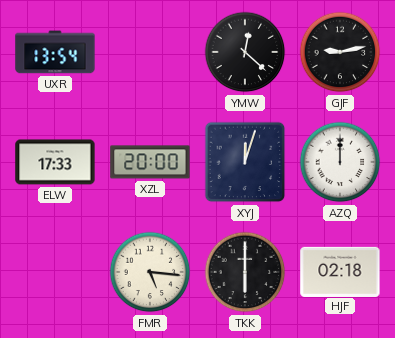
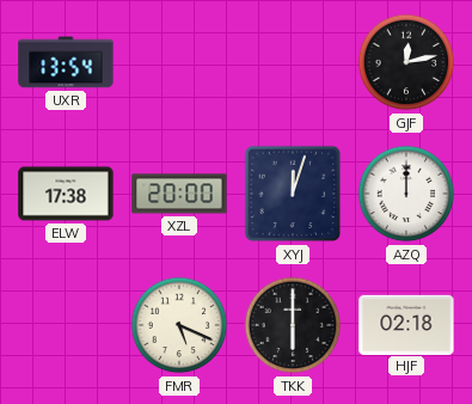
YMW: 12:22 -> none (245, 52)
GJF: 9:13 -> 12:13 (406, 62)
ELW: 17:33 -> 17:38 (66, 194)
FMR: 5:16 -> 5:19 (179, 325)
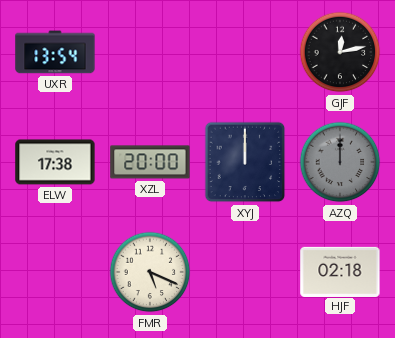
XYJ: 12:03 -> 12:00 (245, 162)
AZQ dial: white -> grey (340, 162)
TKK: 6:00 -> none (293, 325)
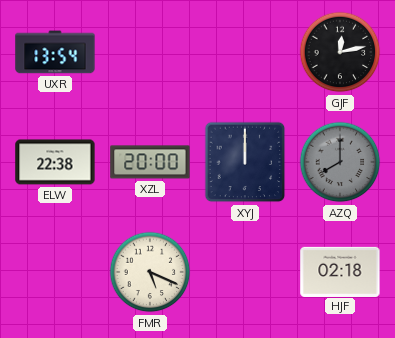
ELW: 17:38 -> 22:38 (55, 162)
AZQ: 12:00 -> 8:00 (340, 162)
